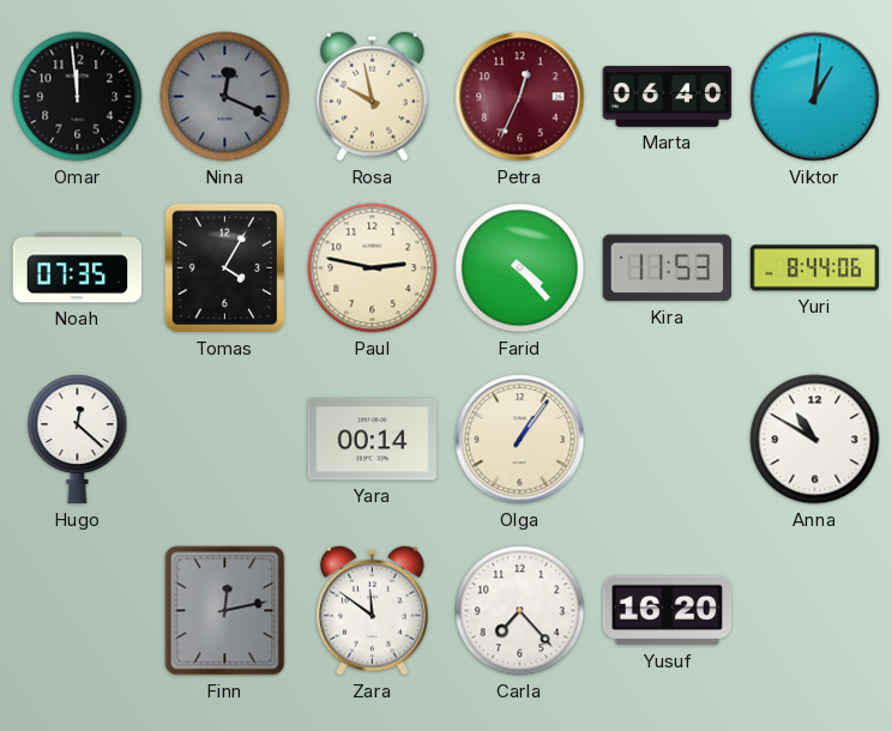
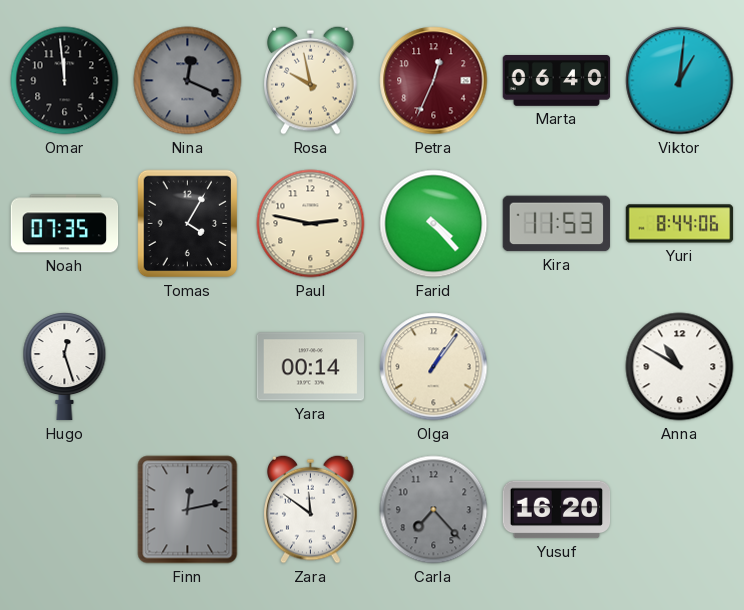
Hugo: 12:22 -> 12:27 (65, 367)
Carla dial: white -> grey (434, 510)
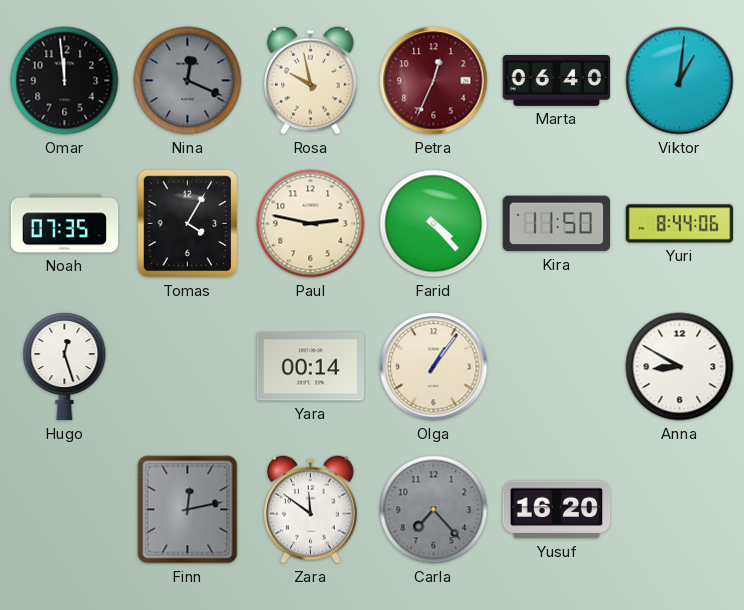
Kira: 11:53 -> 11:50 (557, 224)
Anna: 10:50 -> 8:50 (680, 367)
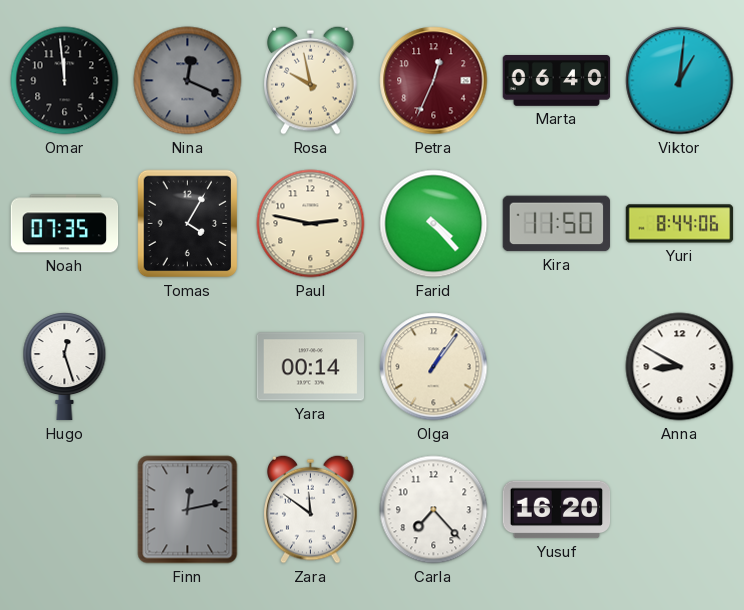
Carla dial: grey -> white (434, 510)
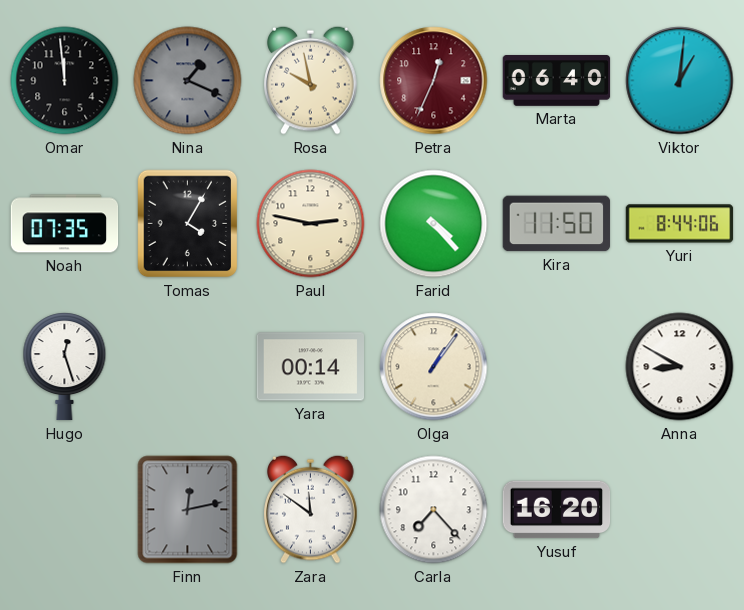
Nina: 12:19 -> 1:19 (188, 81)
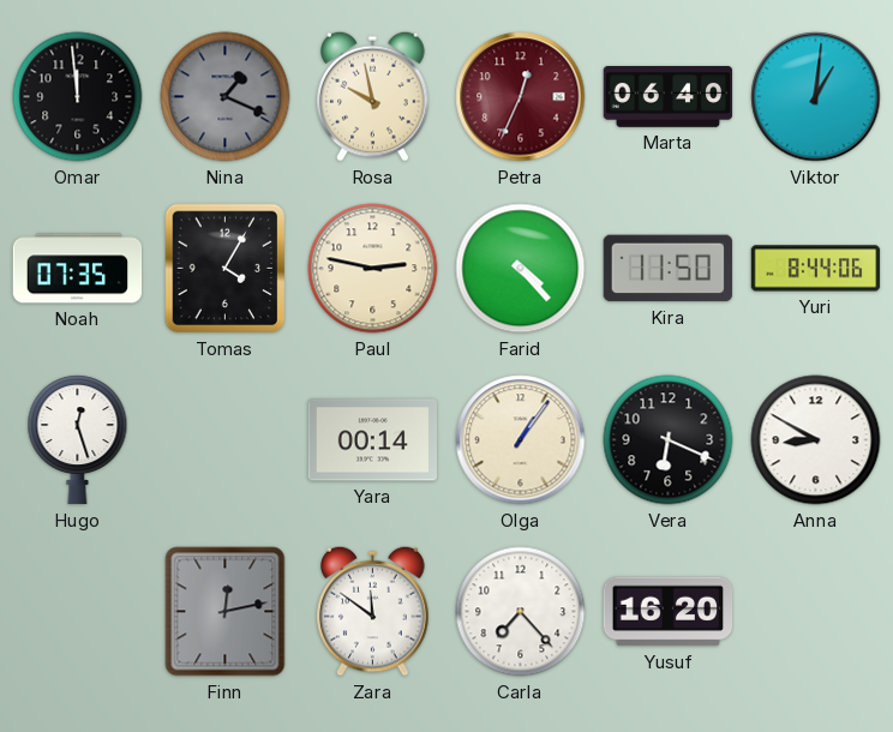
Vera: none -> 6:19 (669, 440)
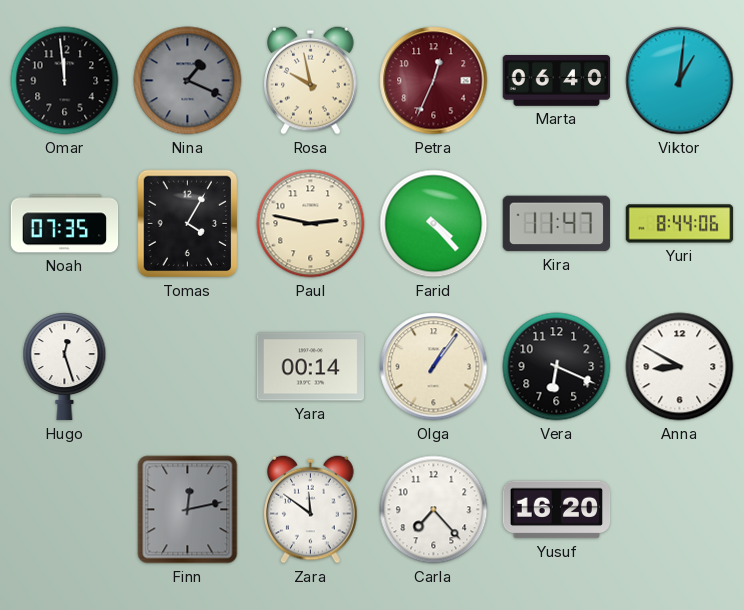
Kira: 11:50 -> 11:47 (557, 224)
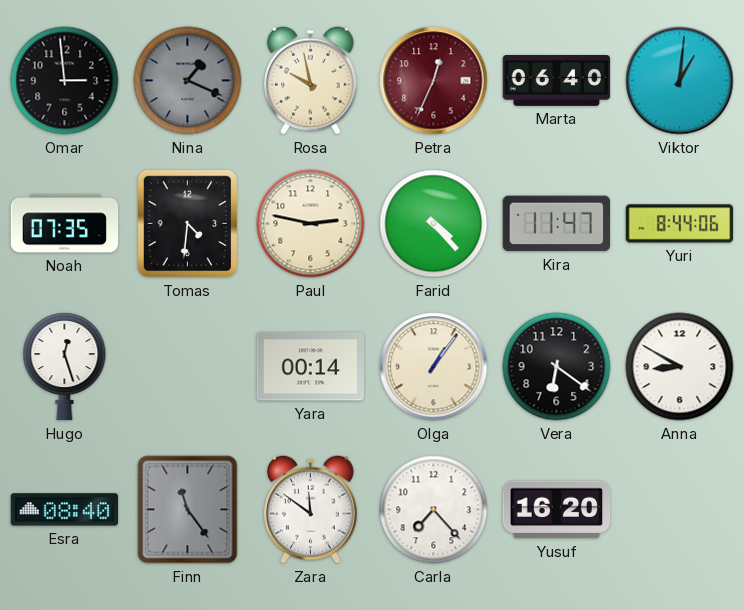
Omar: 11:59 -> 2:59 (65, 81)
Tomas: 4:05 -> 4:31 (188, 224)
Vera: 6:19 -> 6:21 (557, 367)
Esra: none -> 08:40 (65, 510)
Finn: 12:13 -> 11:24 (188, 510)
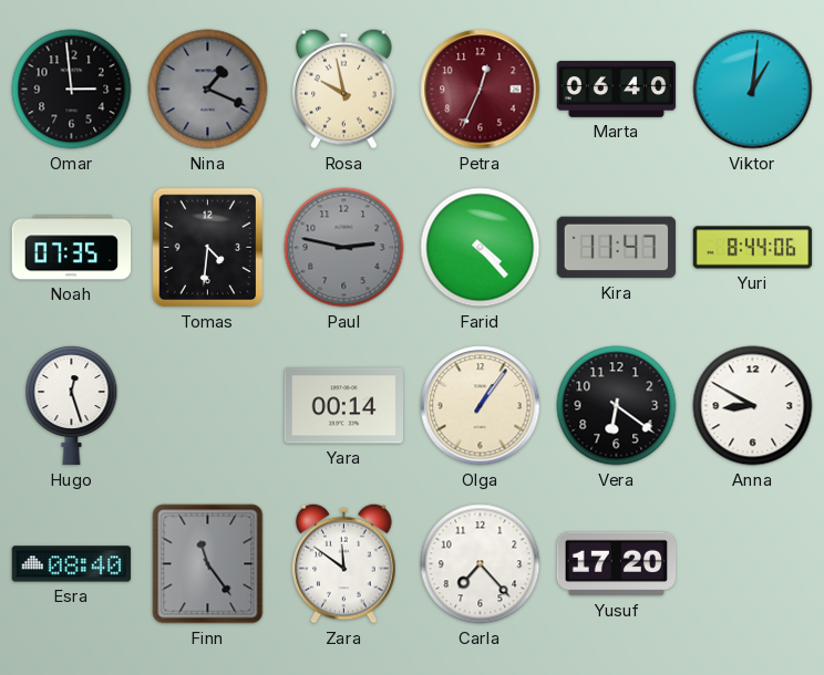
Paul dial: cream -> grey (344, 248)
Yusuf: 16:20 -> 17:20 (617, 564)
